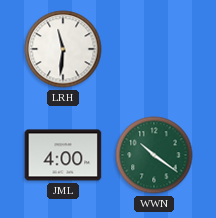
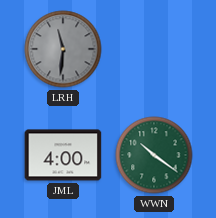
LRH dial: white -> grey (63, 49)
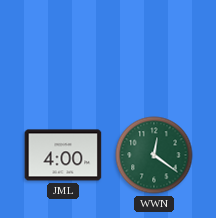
LRH: 11:31 -> none (63, 49)
WWN: 10:21 -> 12:21 (154, 155)
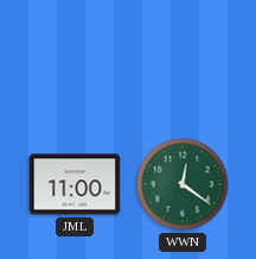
JML: 4:00 -> 11:00 (75, 184)
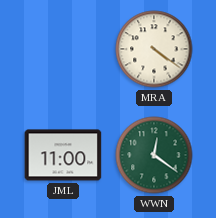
MRA: none -> 4:21 (154, 49)
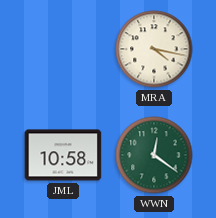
MRA: 4:21 -> 4:17 (154, 49)
JML: 11:00 -> 10:58 (63, 155)
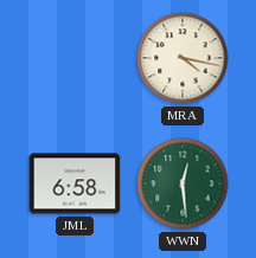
JML: 10:58 -> 6:58 (75, 183)
WWN: 12:21 -> 12:29 (183, 183)
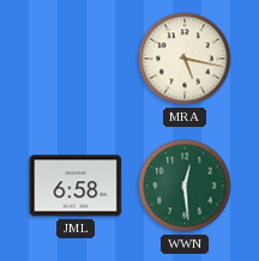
MRA: 4:17 -> 5:17 (185, 59)
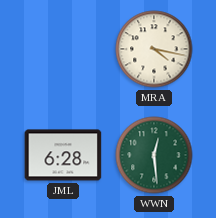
MRA: 5:17 -> 4:17 (154, 49)
JML: 6:58 -> 6:28 (63, 155)
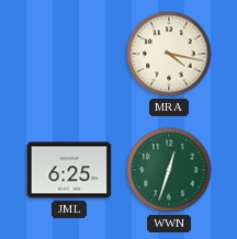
JML: 6:28 -> 6:25 (69, 170)
WWN: 12:29 -> 12:33 (169, 170)
